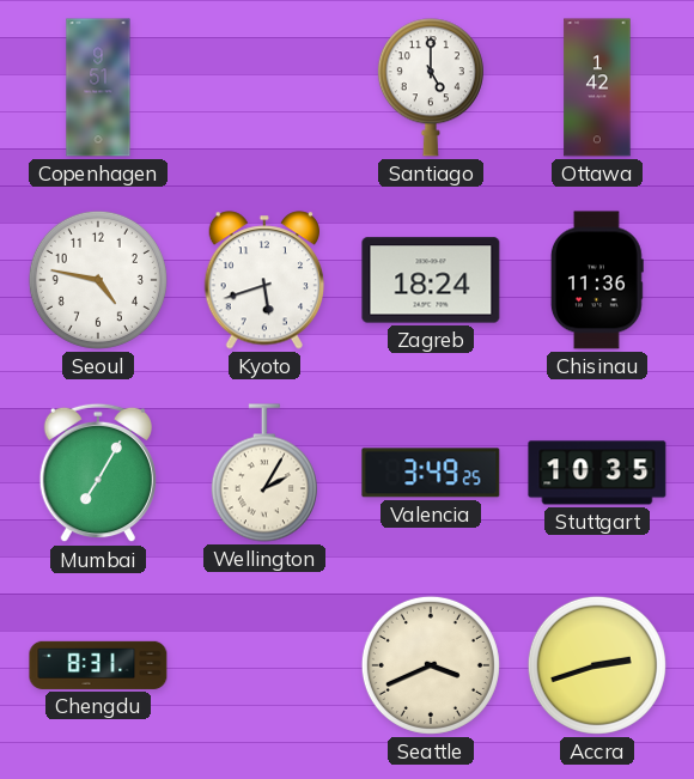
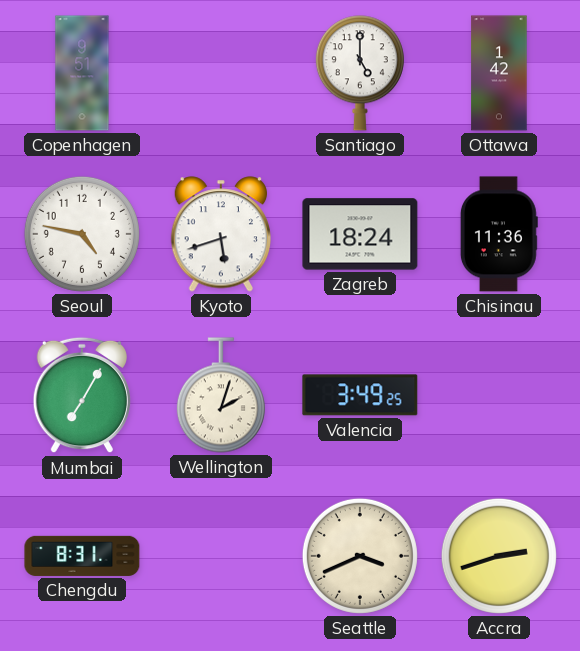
Wellington: 2:05 -> 2:03 (221, 395)
Stuttgart: 10:35 -> none (597, 473)
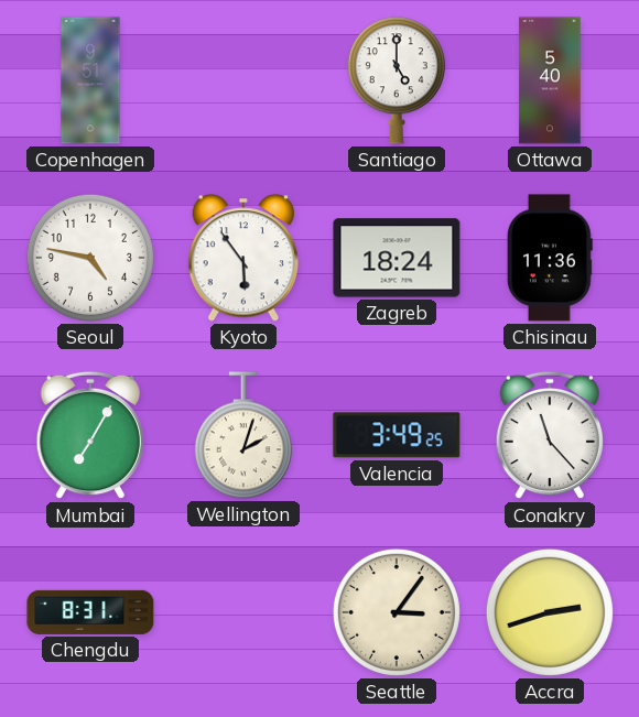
Ottawa: 1:42 -> 5:40 (550, 80)
Kyoto: 5:42 -> 5:54 (242, 258)
Conakry: none -> 11:23 (550, 435)
Seattle: 3:41 -> 3:06 (397, 612)
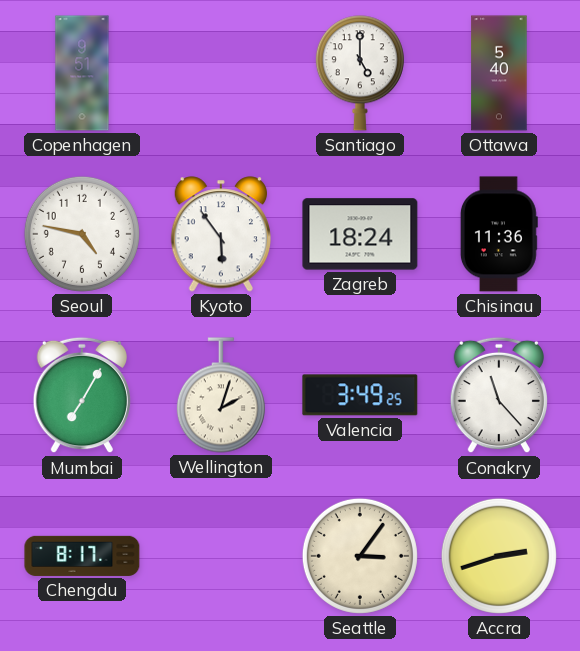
Chengdu: 8:31 -> 8:17 (82, 556)
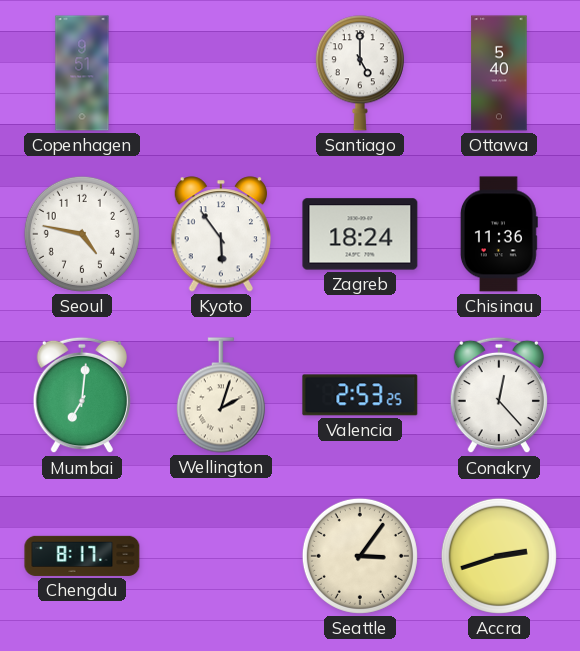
Mumbai: 7:05 -> 7:01 (82, 395)
Valencia: 3:49 -> 2:53 (360, 395)
Conakry: 11:23 -> 12:23 (499, 395)
